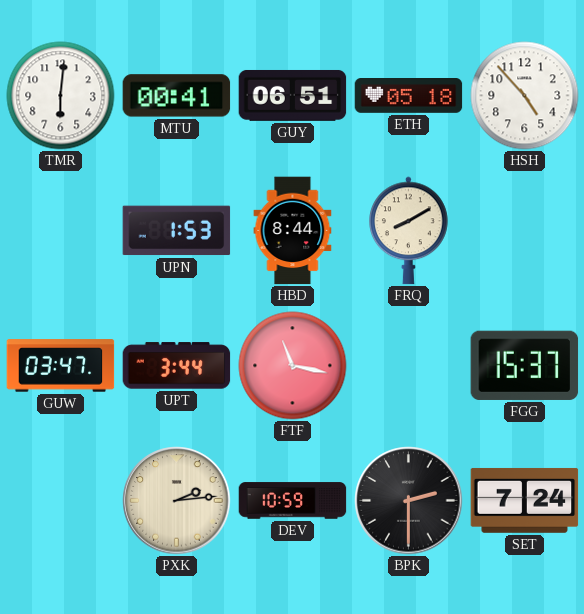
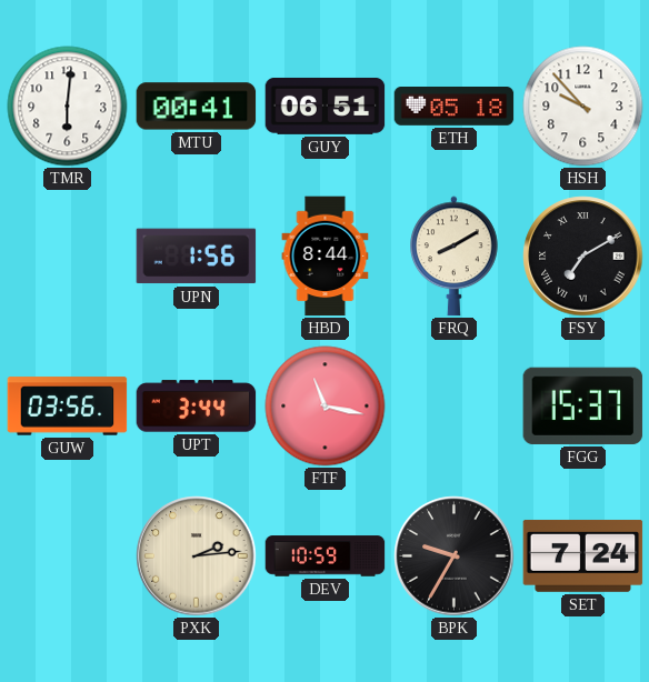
HSH: 4:53 -> 9:53 (583, 107)
UPN: 1:53 -> 1:56 (197, 257)
FSY: none -> 7:10 (583, 257)
GUW: 03:47 -> 03:56 (68, 407)
BPK: 2:30 -> 9:35 (455, 556)
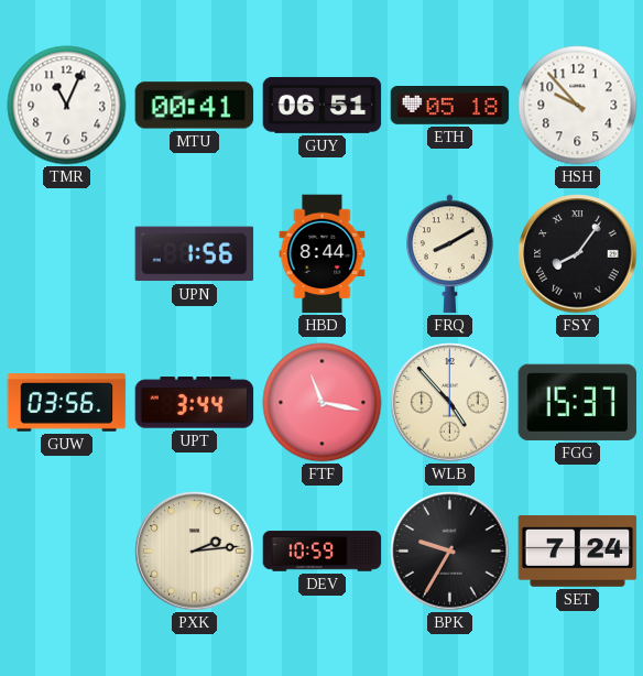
TMR: 6:01 -> 11:04 (67, 106)
FSY: 7:10 -> 8:06 (578, 254)
WLB: none -> 4:53 (450, 403)
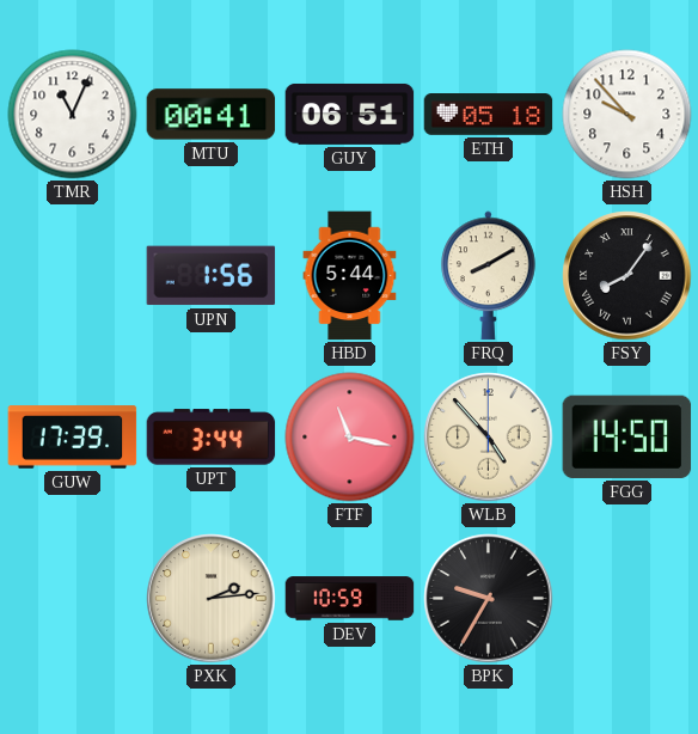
HBD: 8:44 -> 5:44 (350, 276)
GUW: 03:56 -> 17:39 (73, 438)
FGG: 15:37 -> 14:50 (627, 436)
SET: 7:24 -> none (578, 552)
